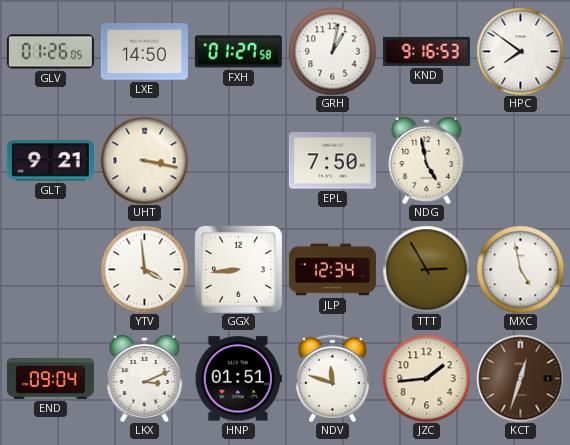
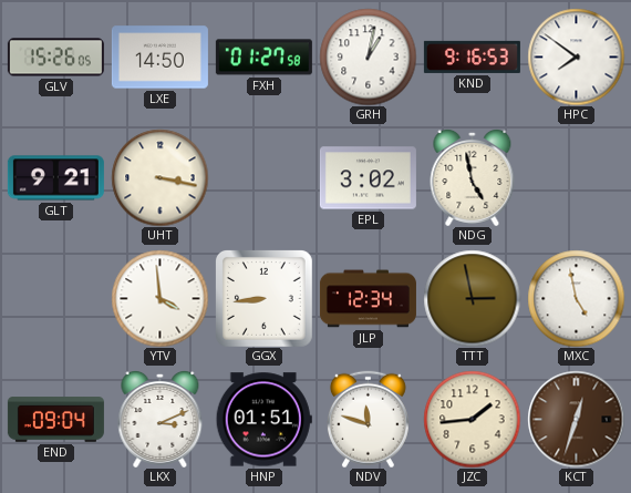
GLV: 01:26 -> 15:26 (55, 58)
EPL: 7:50 -> 3:02 (368, 178)
TTT: 2:55 -> 2:58 (472, 298)
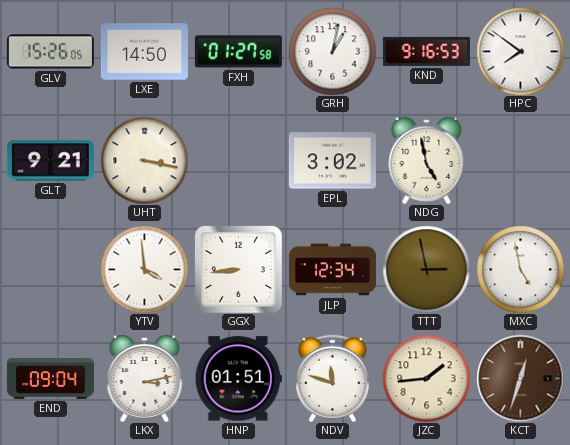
LKX: 3:11 -> 3:13 (145, 378)
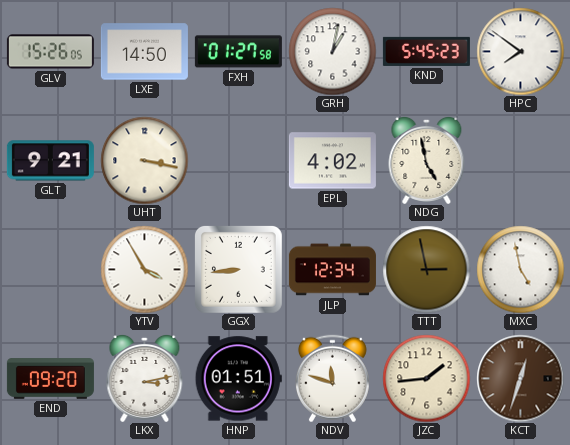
KND: 9:16 -> 5:45 (426, 51)
EPL: 3:02 -> 4:02 (332, 161)
YTV: 3:59 -> 3:55 (144, 269)
END: 09:04 -> 09:20 (50, 379)
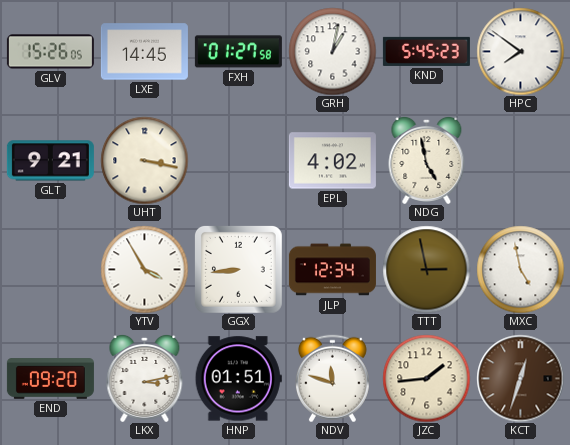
LXE: 14:50 -> 14:45 (144, 52)
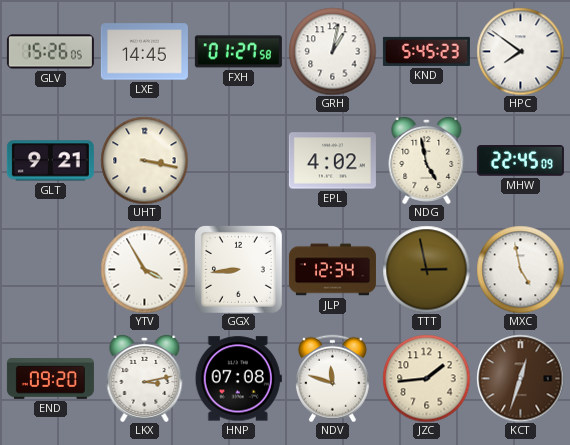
MHW: none -> 22:45 (520, 161)
HNP: 01:51 -> 07:08 (238, 379)
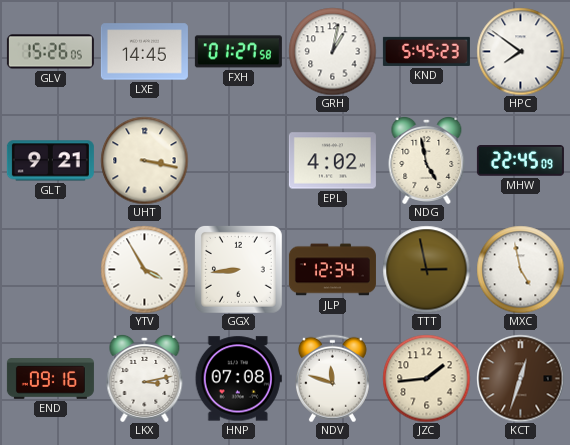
END: 09:20 -> 09:16 (50, 379)
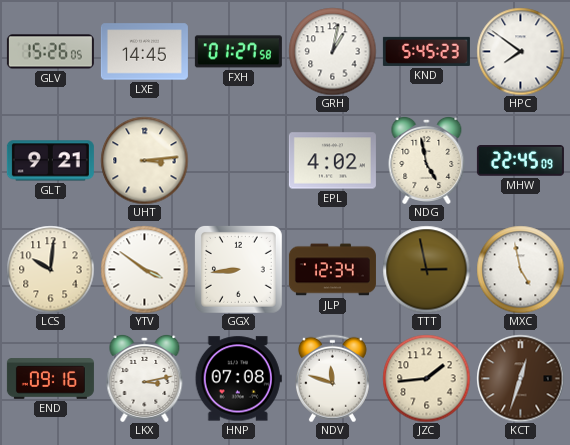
UHT: 3:17 -> 3:14 (144, 160)
LCS: none -> 10:01 (50, 269)
YTV: 3:55 -> 3:51 (144, 269)
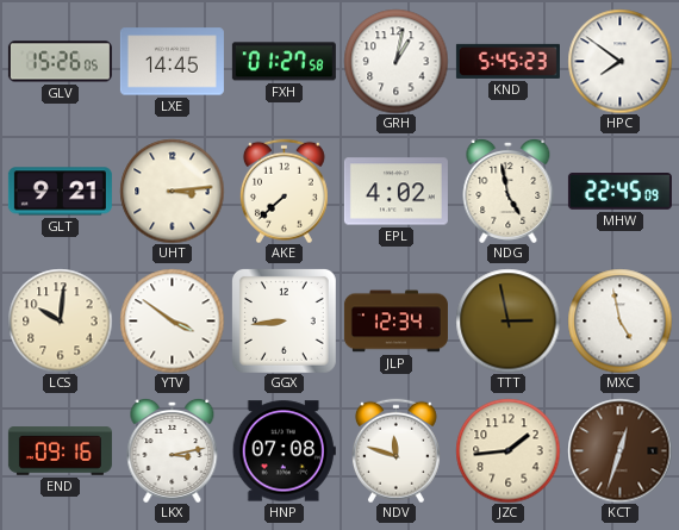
AKE: none -> 7:38 (284, 191)
